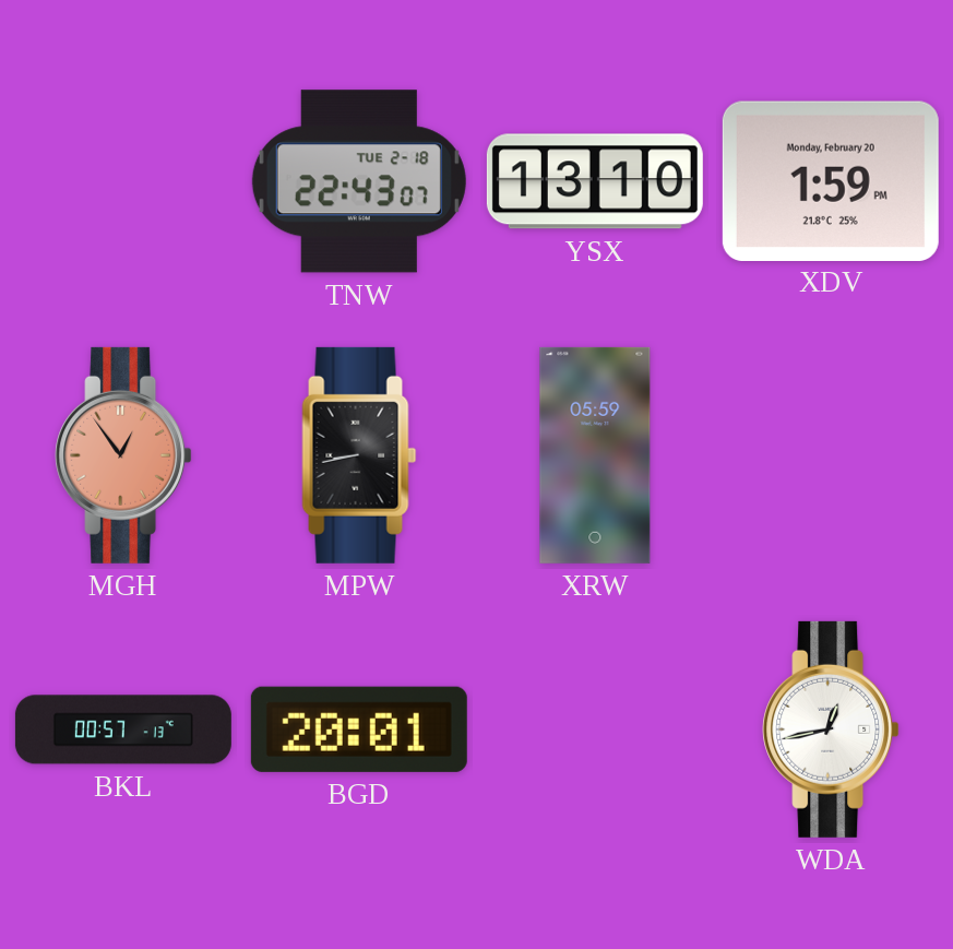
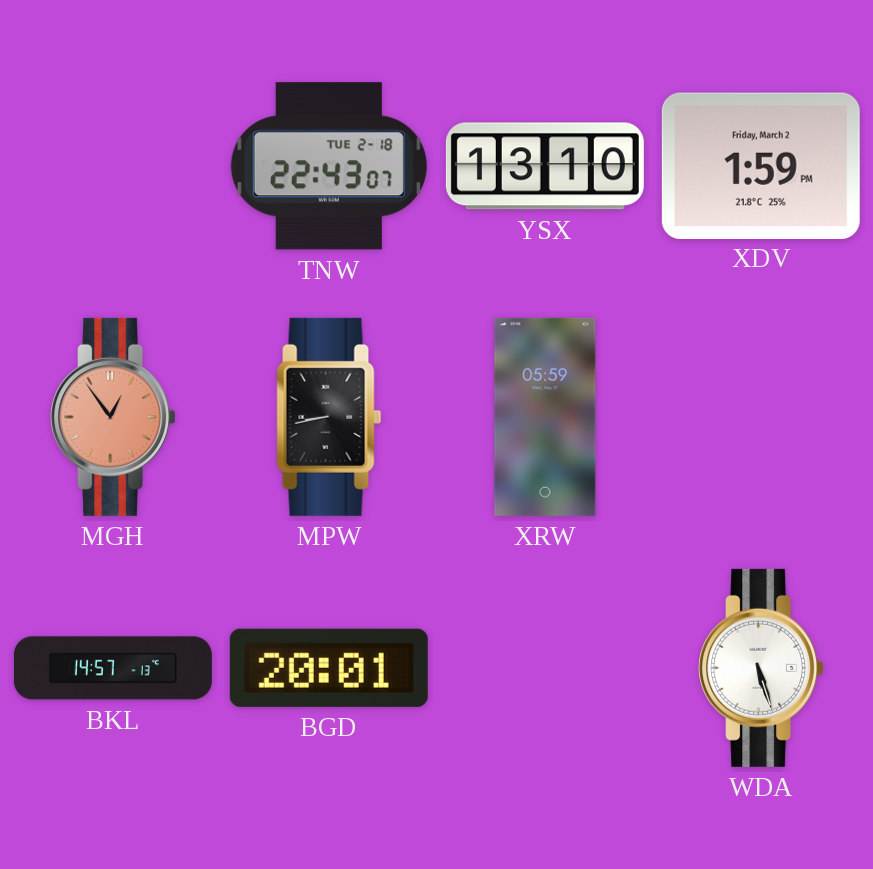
XDV date: Monday, February 20 -> Friday, March 2 (761, 165)
BKL: 00:57 -> 14:57 (113, 668)
WDA: 12:43 -> 5:27 (761, 668)
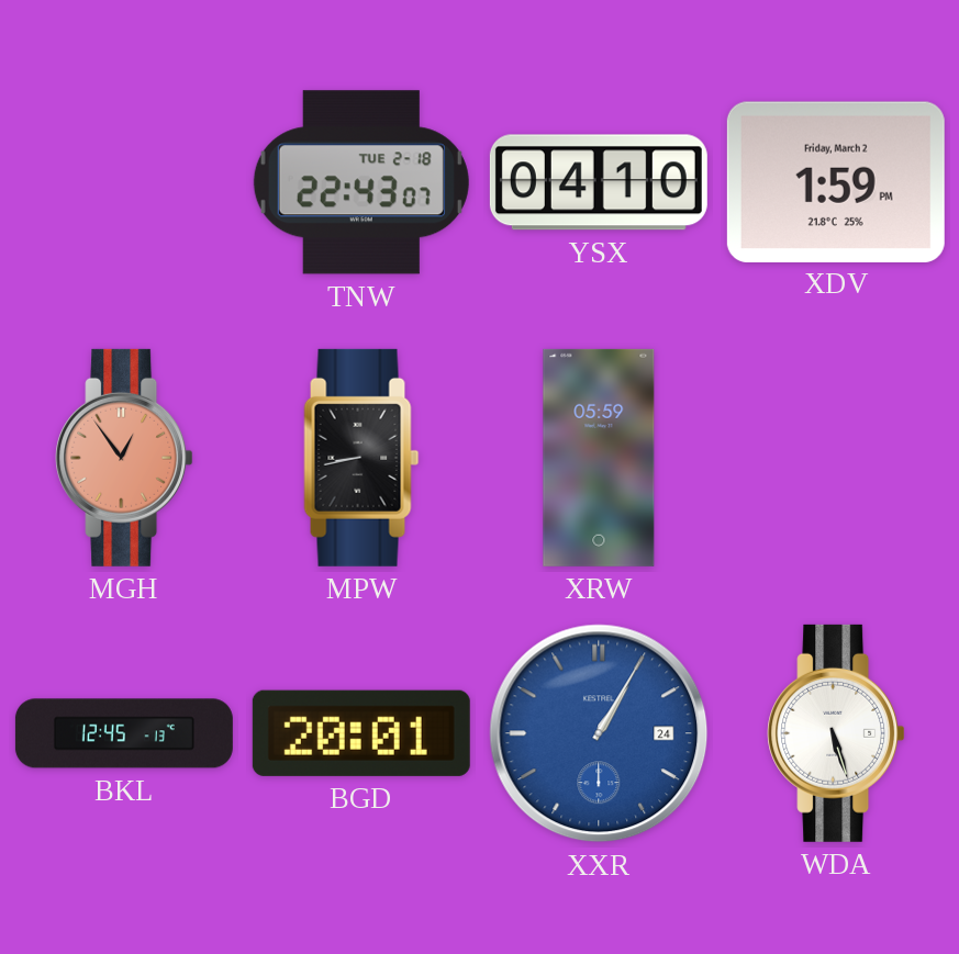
YSX: 13:10 -> 04:10 (599, 182)
BKL: 14:57 -> 12:45 (124, 733)
XXR: none -> 1:05 (599, 733)
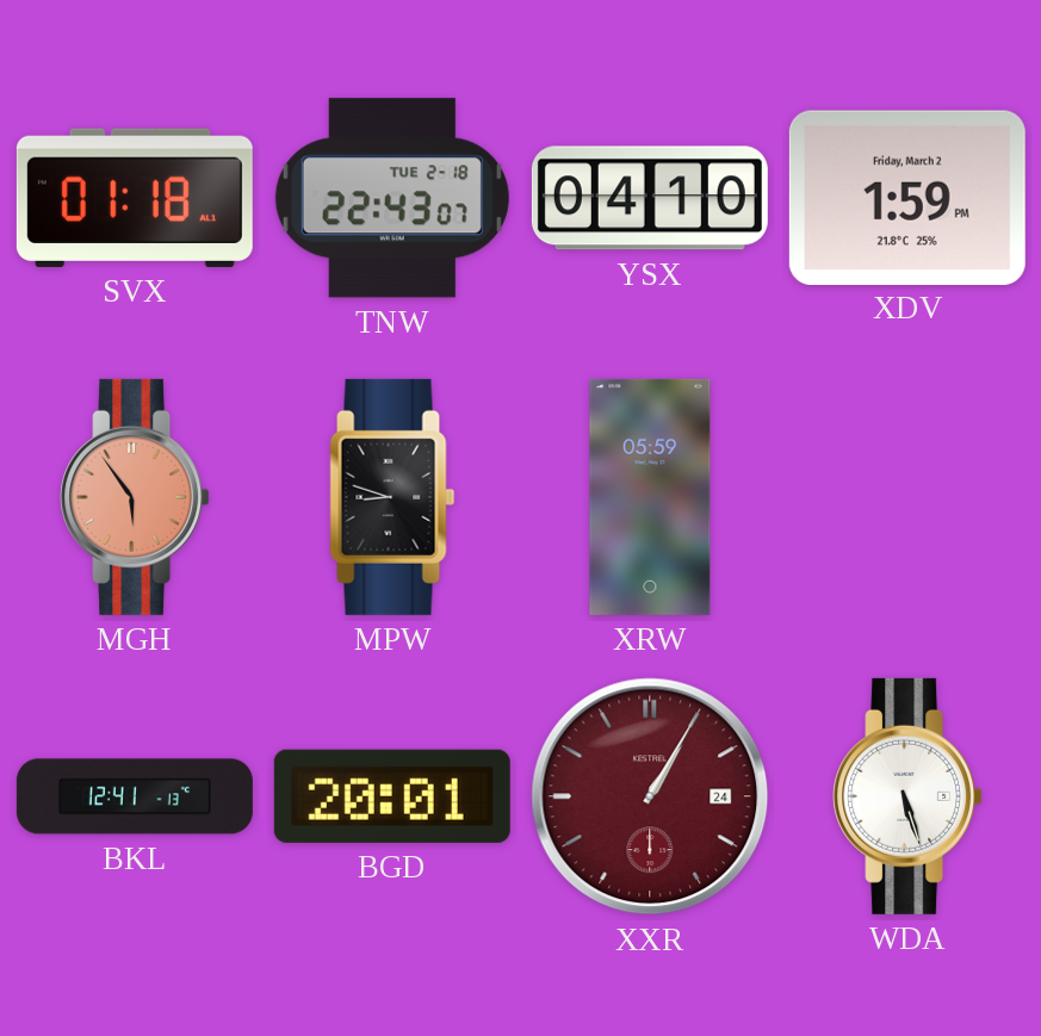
SVX: none -> 01:18 (135, 198)
MGH: 12:54 -> 5:54 (135, 497)
MPW: 8:43 -> 8:48 (392, 497)
BKL: 12:45 -> 12:41 (135, 796)
XXR dial: blue -> burgundy (650, 796)
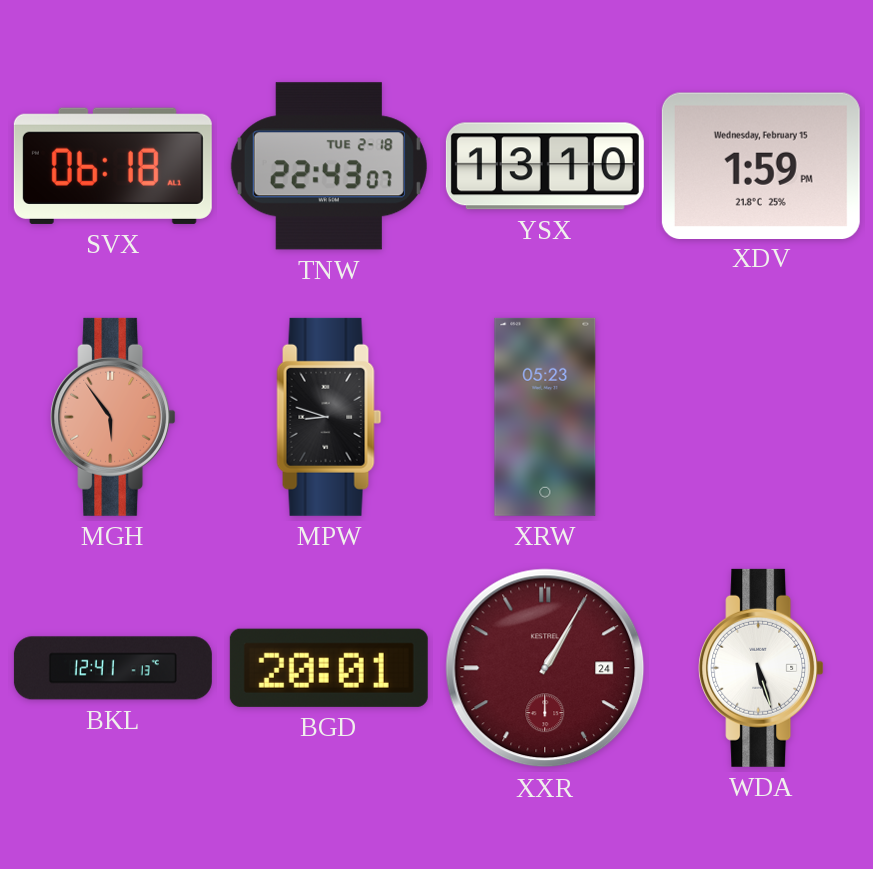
SVX: 01:18 -> 06:18 (113, 166)
YSX: 04:10 -> 13:10 (545, 166)
XDV date: Friday, March 2 -> Wednesday, February 15 (761, 165)
XRW: 05:59 -> 05:23 (545, 417)
